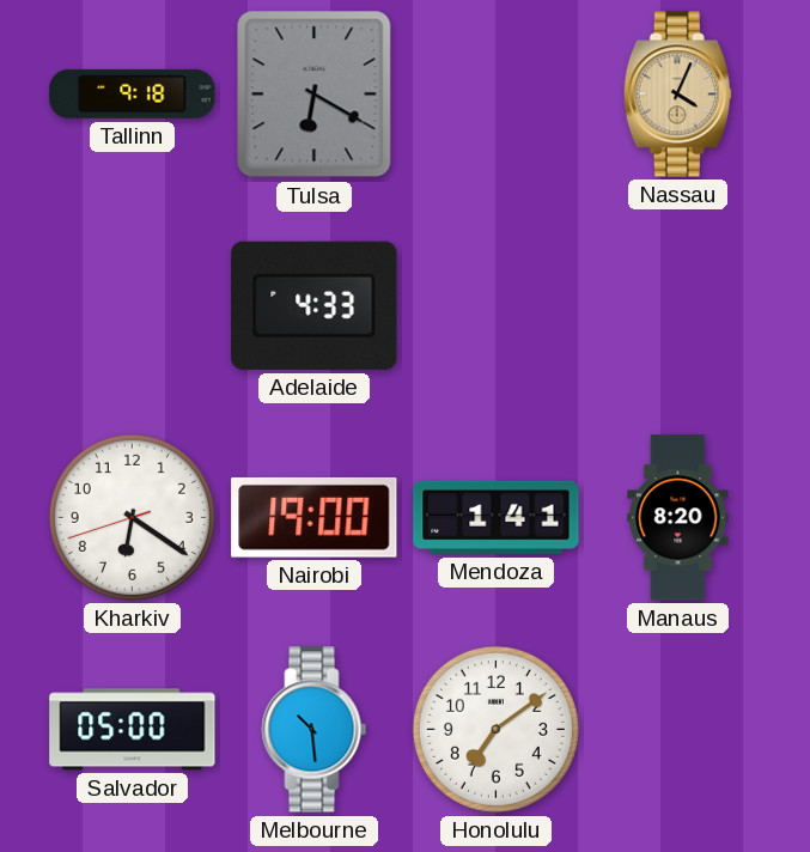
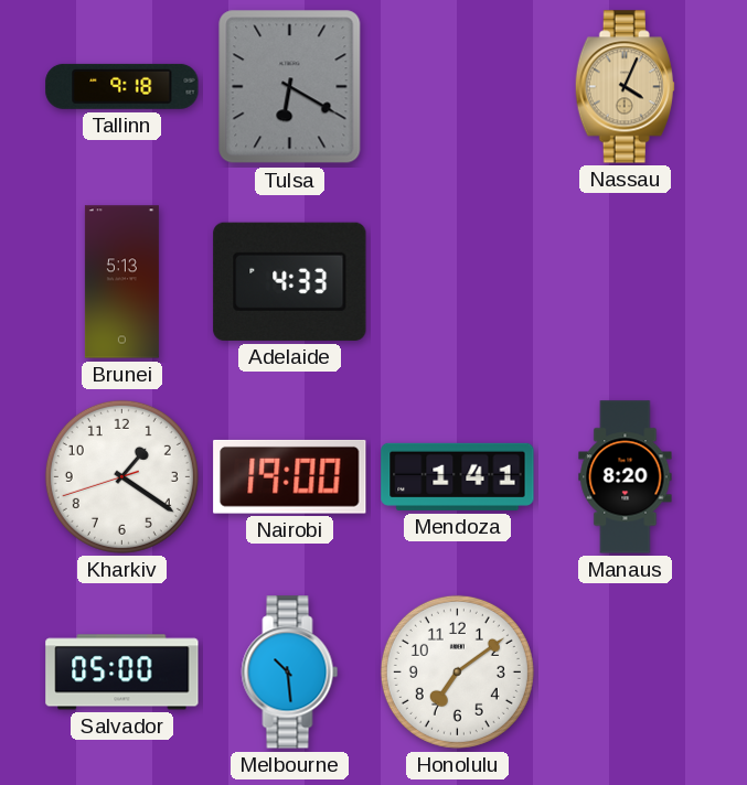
Brunei: none -> 5:13 (121, 282)
Kharkiv: 6:20 -> 1:20 (121, 476)
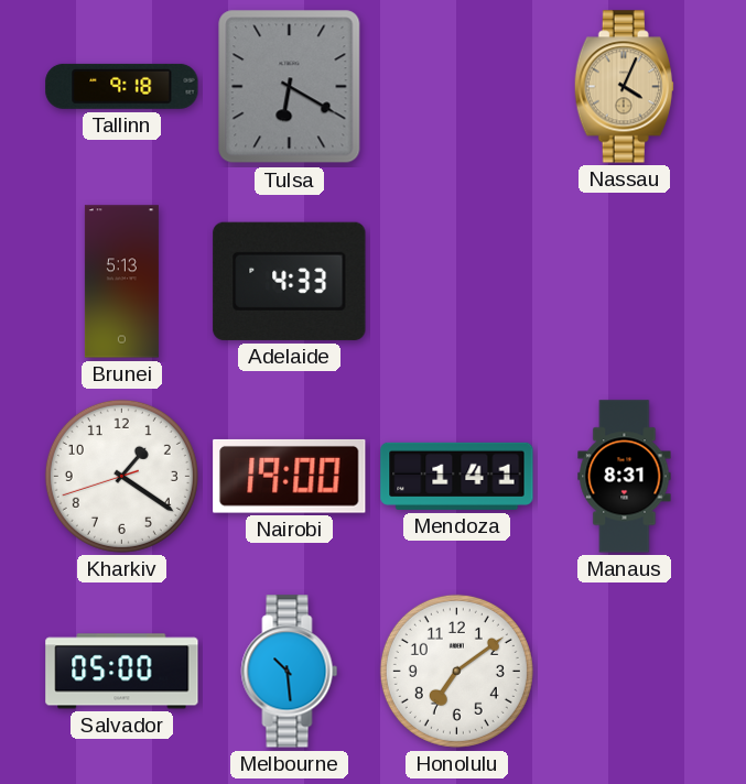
Manaus: 8:20 -> 8:31 (625, 477)
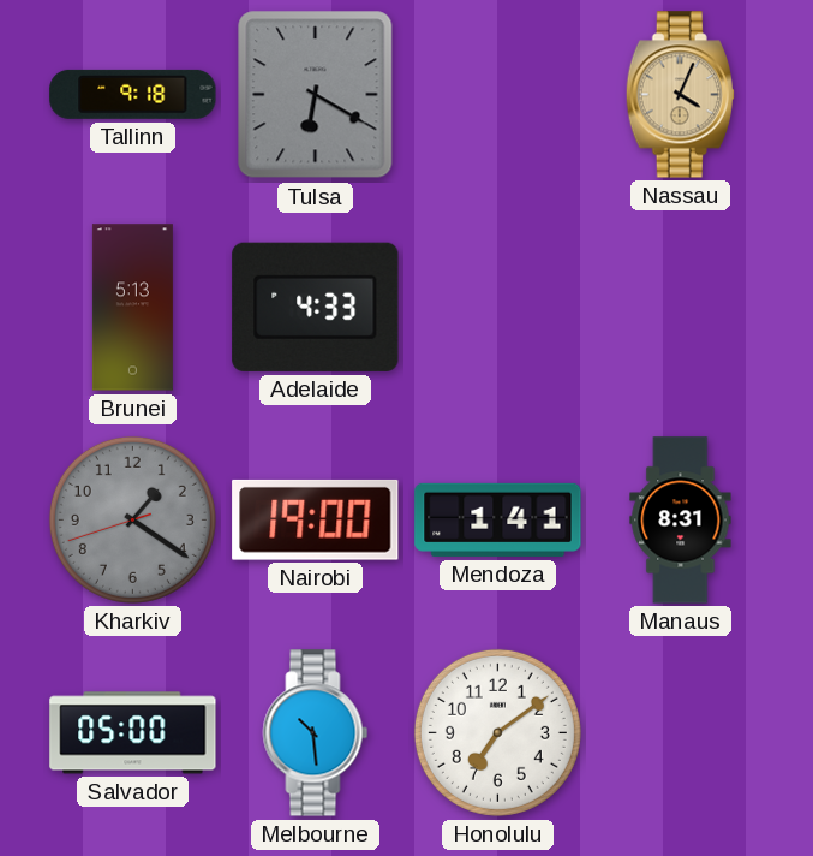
Kharkiv dial: white -> grey (132, 519)
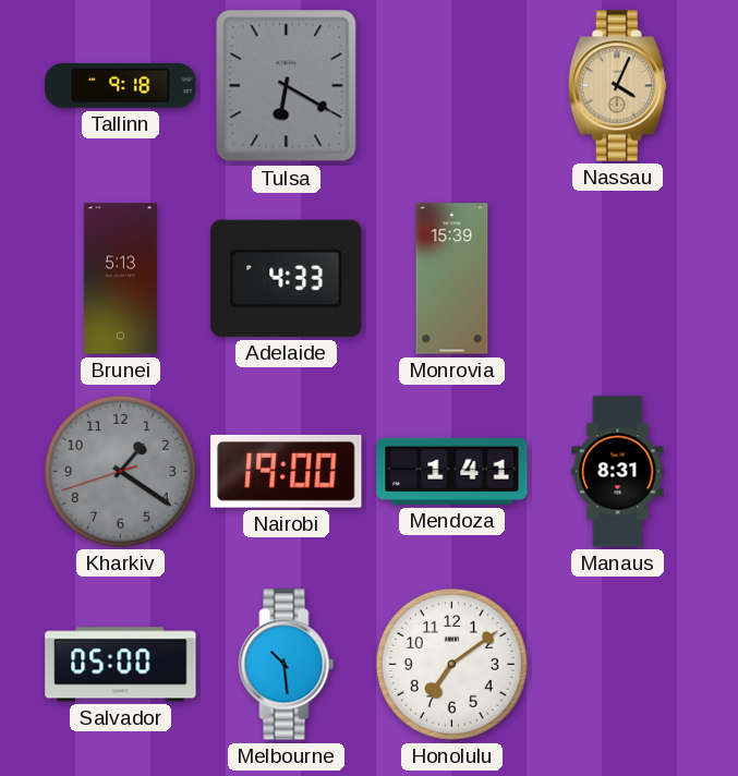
Monrovia: none -> 15:39 (452, 279)
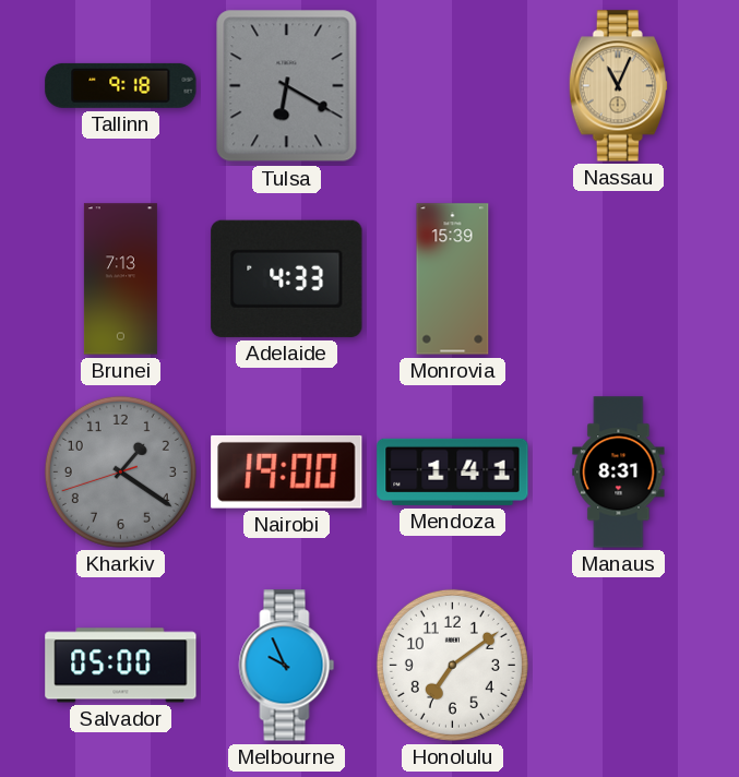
Nassau: 4:04 -> 11:04 (618, 86)
Brunei: 5:13 -> 7:13 (120, 279)
Melbourne: 10:29 -> 9:56 (287, 666)
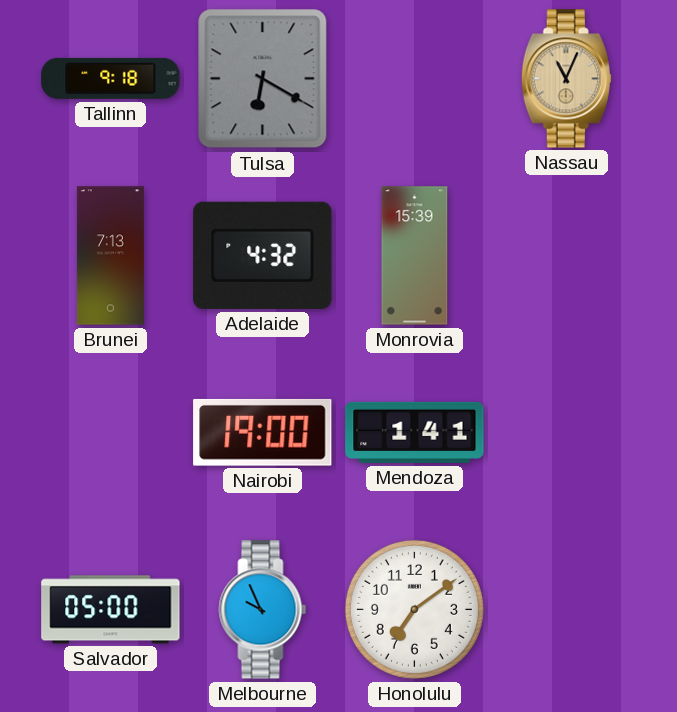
Adelaide: 4:33 -> 4:32 (263, 255)
Kharkiv: 1:20 -> none (120, 471)
Manaus: 8:31 -> none (619, 473)
